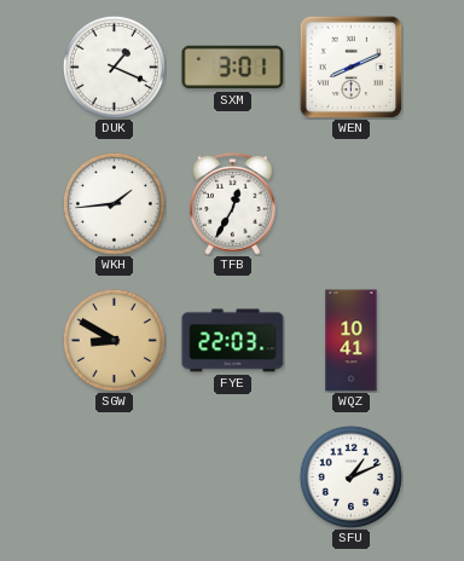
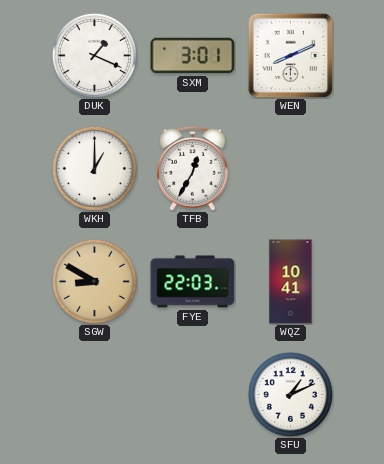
WKH: 1:44 -> 1:00 (94, 168)
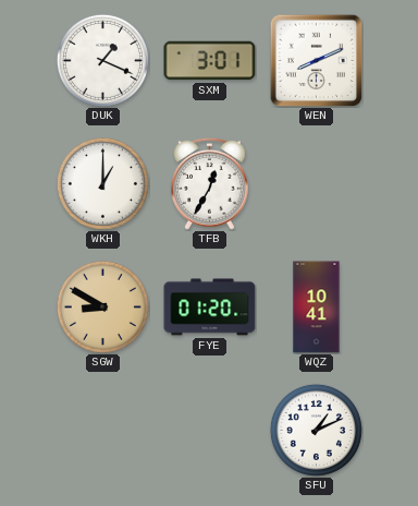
FYE: 22:03 -> 01:20 (210, 308)
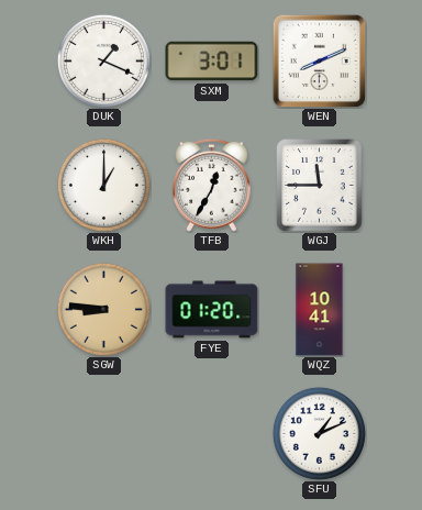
WGJ: none -> 11:45 (320, 186)
SGW: 8:50 -> 8:46 (103, 309)
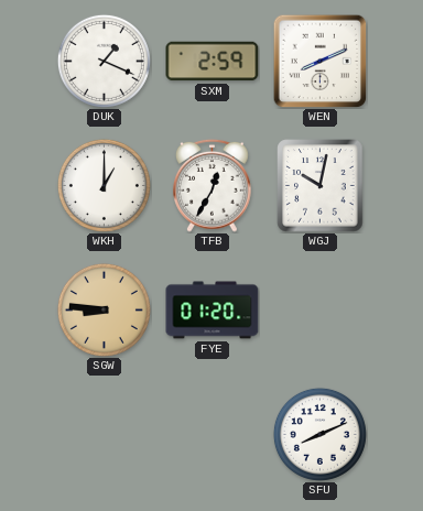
SXM: 3:01 -> 2:59 (213, 62)
WGJ: 11:45 -> 10:02 (321, 186)
WQZ: 10:41 -> none (320, 310)
SFU: 1:11 -> 8:11 (319, 434)
